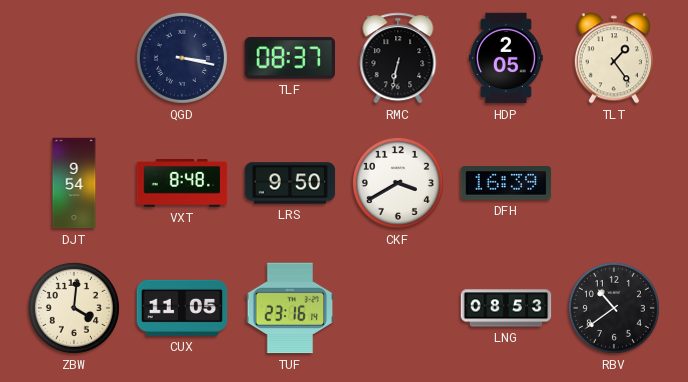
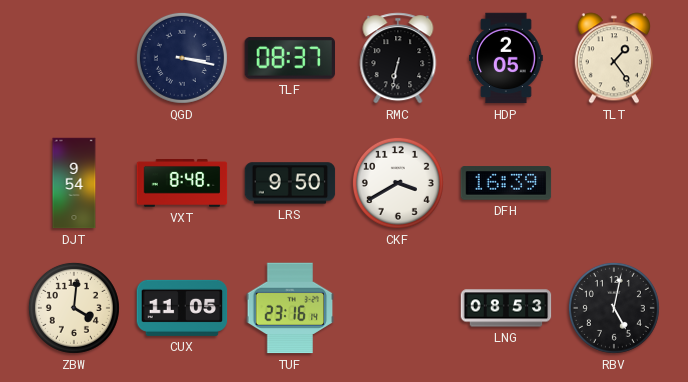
RBV: 10:39 -> 5:02 (614, 308)
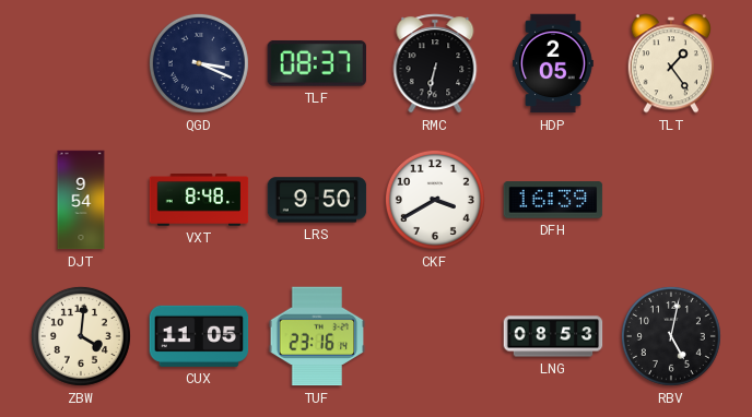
QGD: 3:17 -> 3:19 (199, 63)
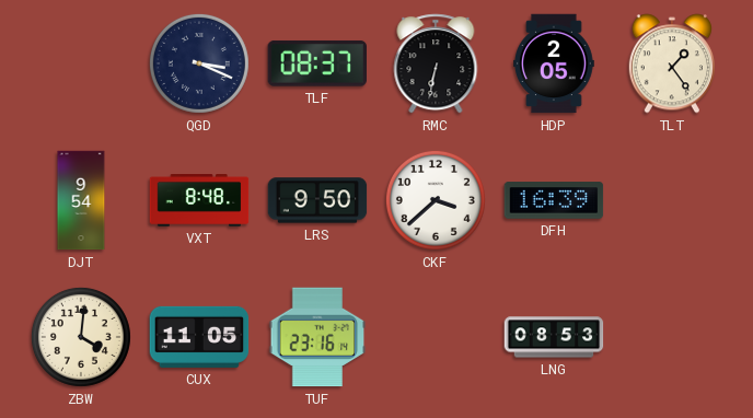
CKF: 3:40 -> 3:38 (436, 200)
RBV: 5:02 -> none (671, 336)
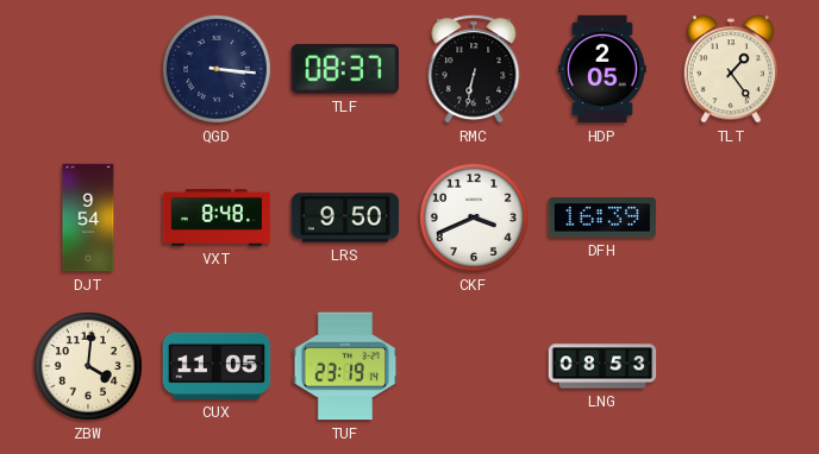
QGD: 3:19 -> 3:16 (217, 69)
CKF: 3:38 -> 3:41 (474, 217)
TUF: 23:16 -> 23:19 (345, 366)
